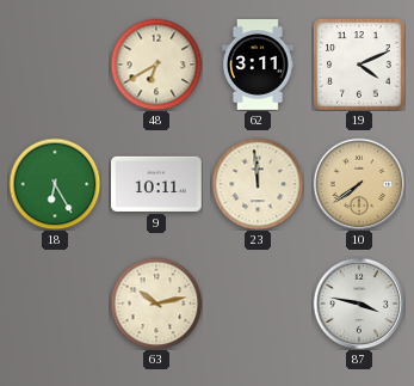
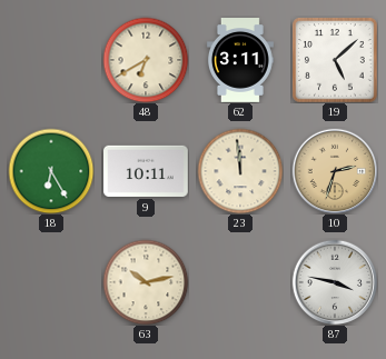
19: 4:11 -> 5:08 (335, 60)
10: 7:39 -> 2:33 (335, 171)
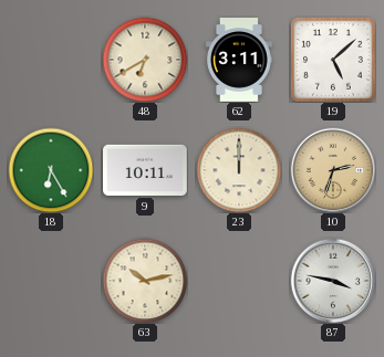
23: 11:59 -> 12:00 (239, 170)
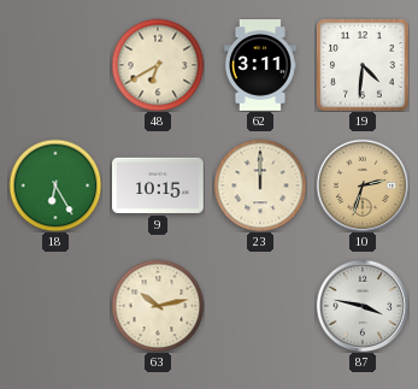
19: 5:08 -> 4:31 (363, 65)
9: 10:11 -> 10:15 (159, 185)
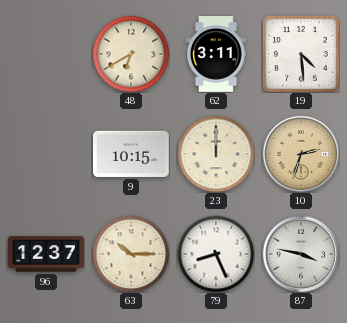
19: 4:31 -> 4:29 (301, 54)
18: 6:25 -> none (55, 185)
96: none -> 12:37 (47, 254)
63: 10:13 -> 10:15 (131, 254)
79: none -> 8:26 (216, 254)
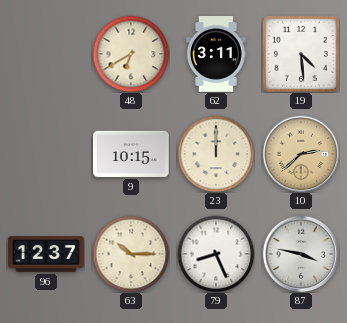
10: 2:33 -> 2:38 (301, 154)
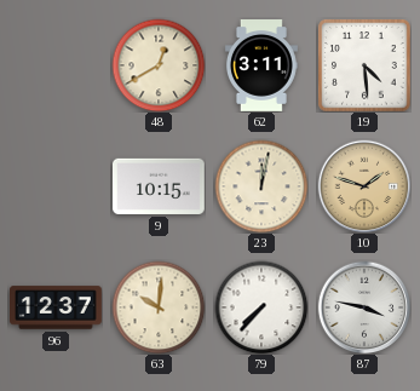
48: 6:40 -> 12:40 (159, 65)
23: 12:00 -> 12:02 (261, 186)
10: 2:38 -> 1:48 (364, 186)
63: 10:15 -> 10:01 (159, 307)
79: 8:26 -> 7:37 (261, 307)
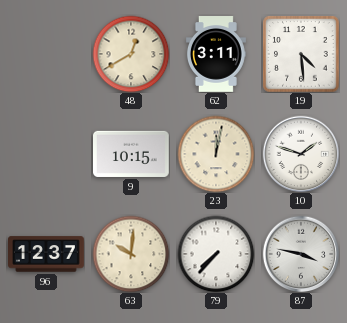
10 dial: champagne -> white (301, 154)
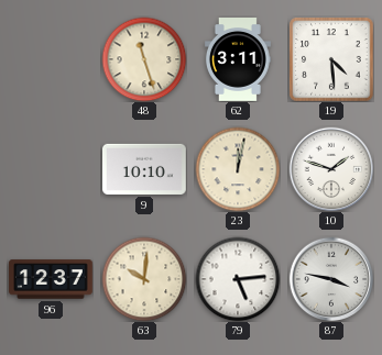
48: 12:40 -> 11:27 (144, 59)
9: 10:15 -> 10:10 (145, 169)
79: 7:37 -> 5:14 (238, 279)
